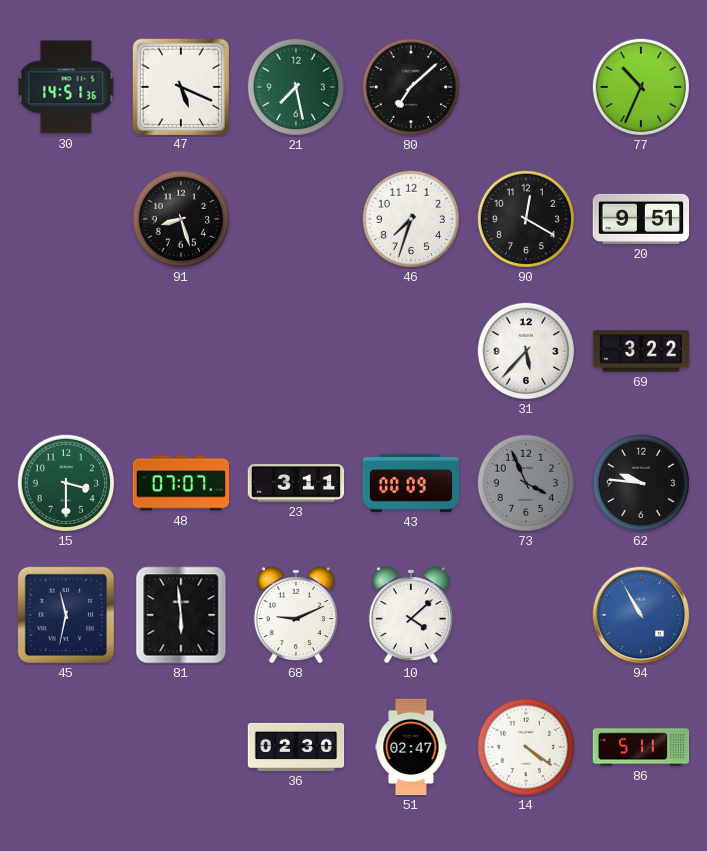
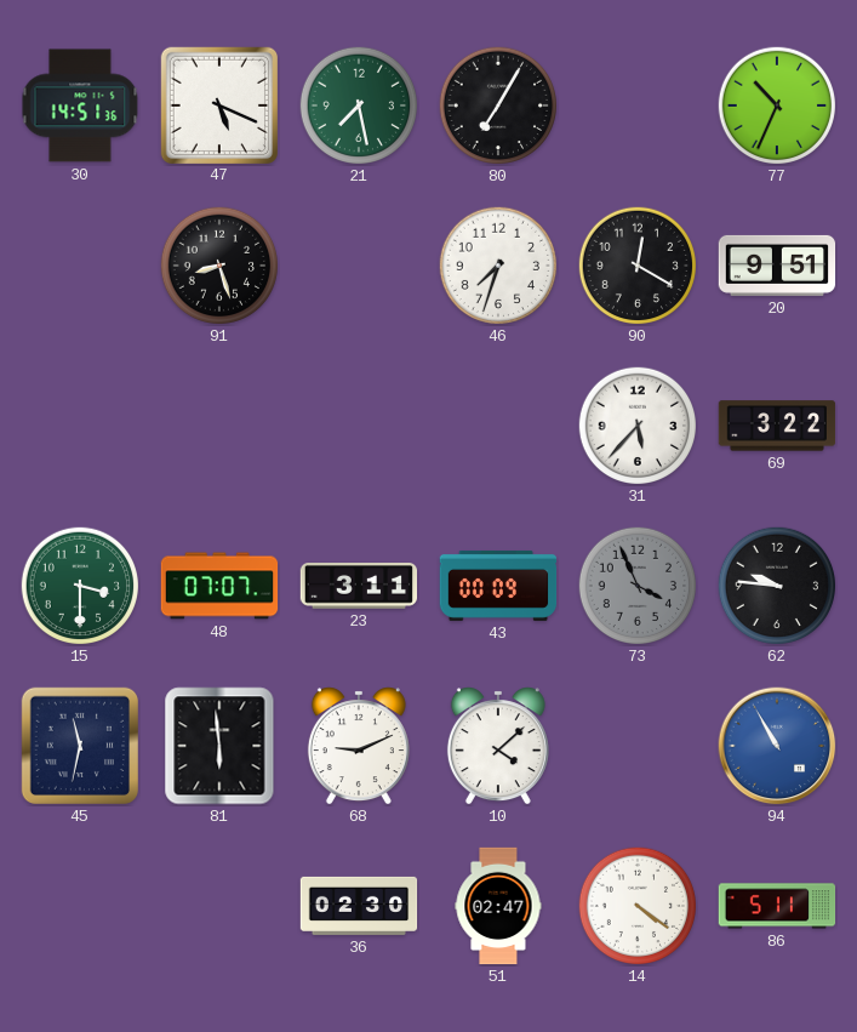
80: 7:08 -> 7:05 (498, 106)
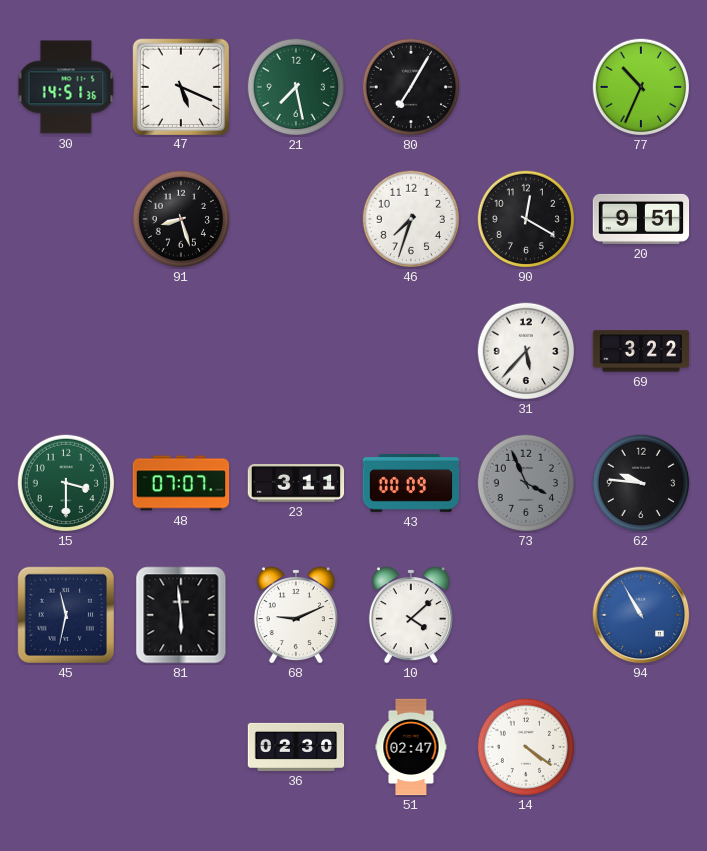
86: 5:11 -> none (777, 906)
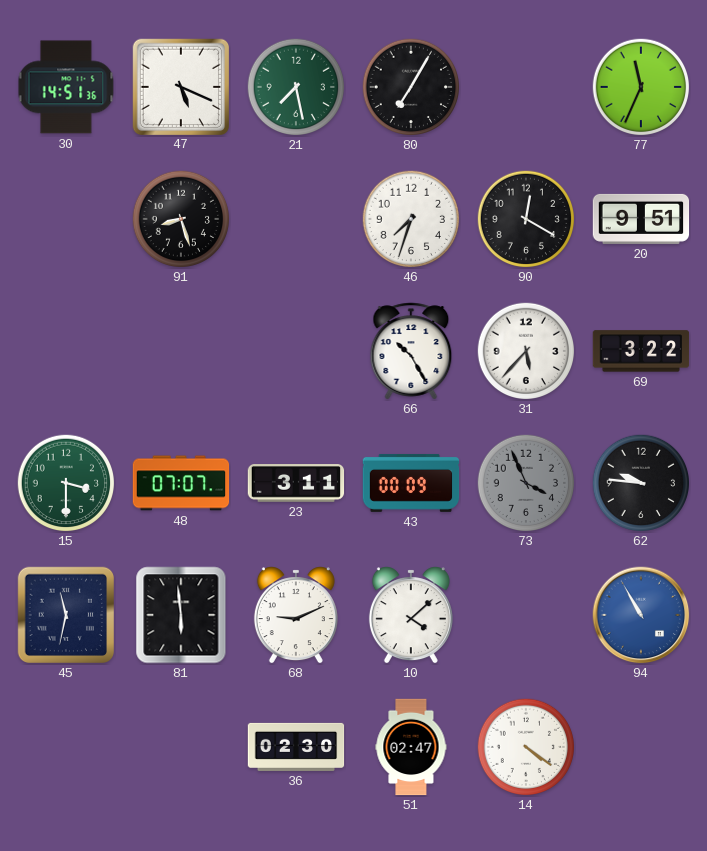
77: 10:34 -> 11:34 (641, 87)
66: none -> 10:25 (411, 351)
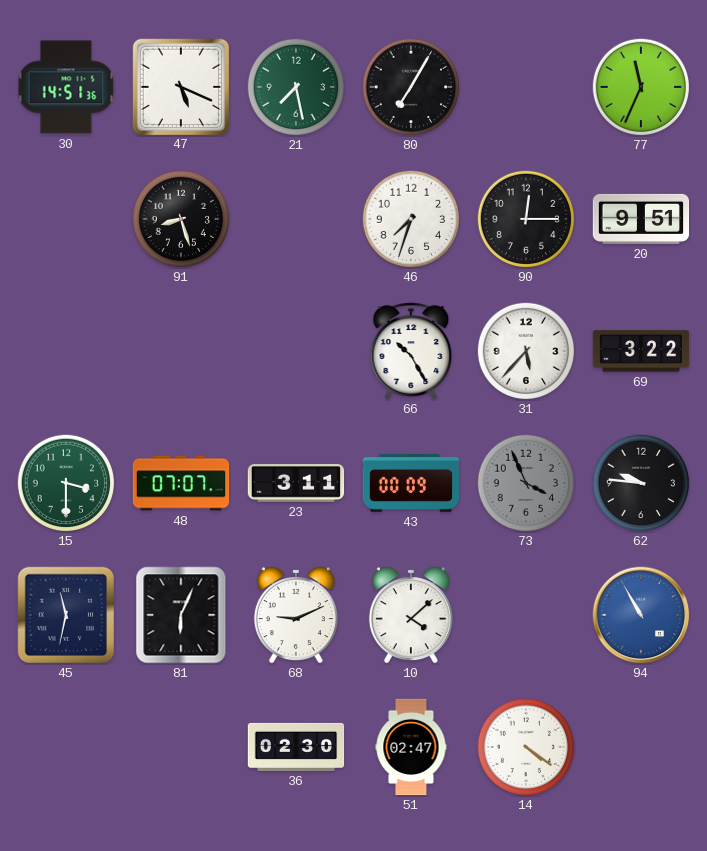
90: 12:20 -> 12:15 (526, 219)
81: 5:59 -> 6:04 (181, 615)
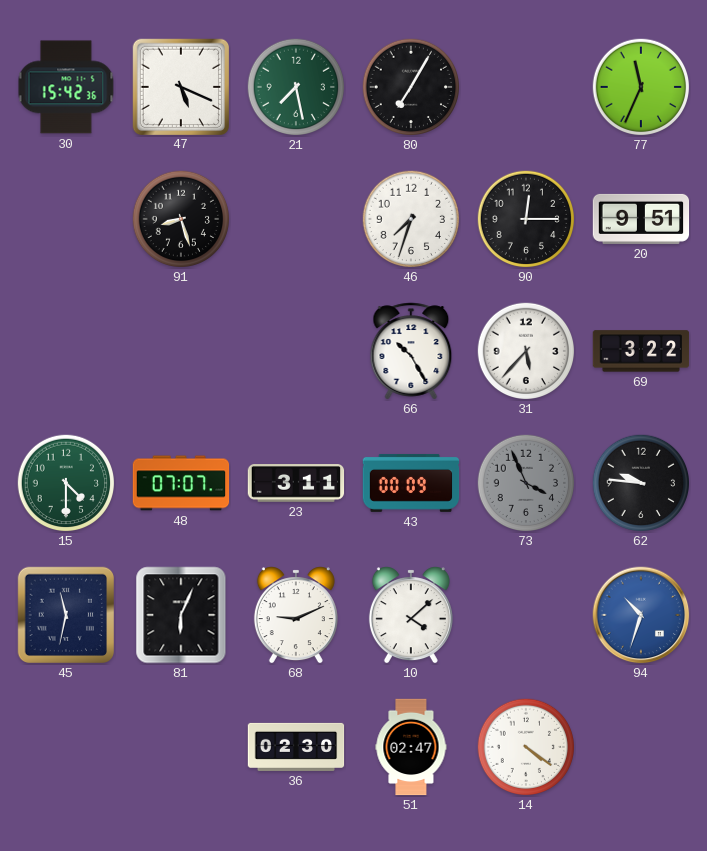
30: 14:51 -> 15:42 (66, 87)
15: 3:30 -> 4:30 (66, 483)
94: 10:55 -> 10:33 (641, 615)
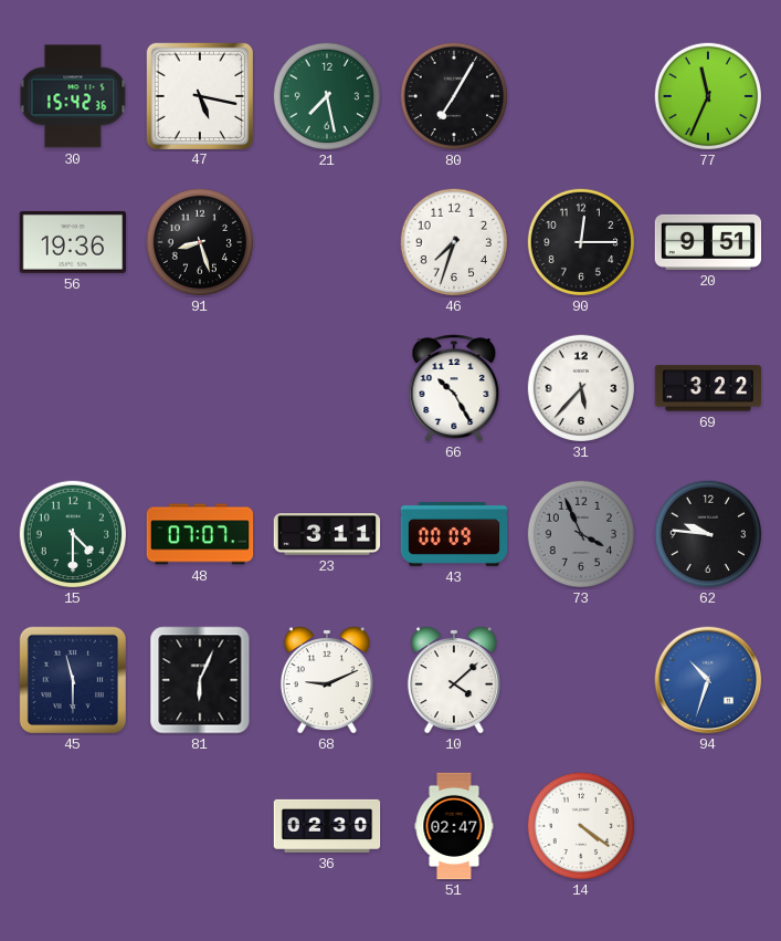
47: 5:19 -> 5:17 (199, 95)
56: none -> 19:36 (72, 242)
45: 11:32 -> 11:30 (73, 680)
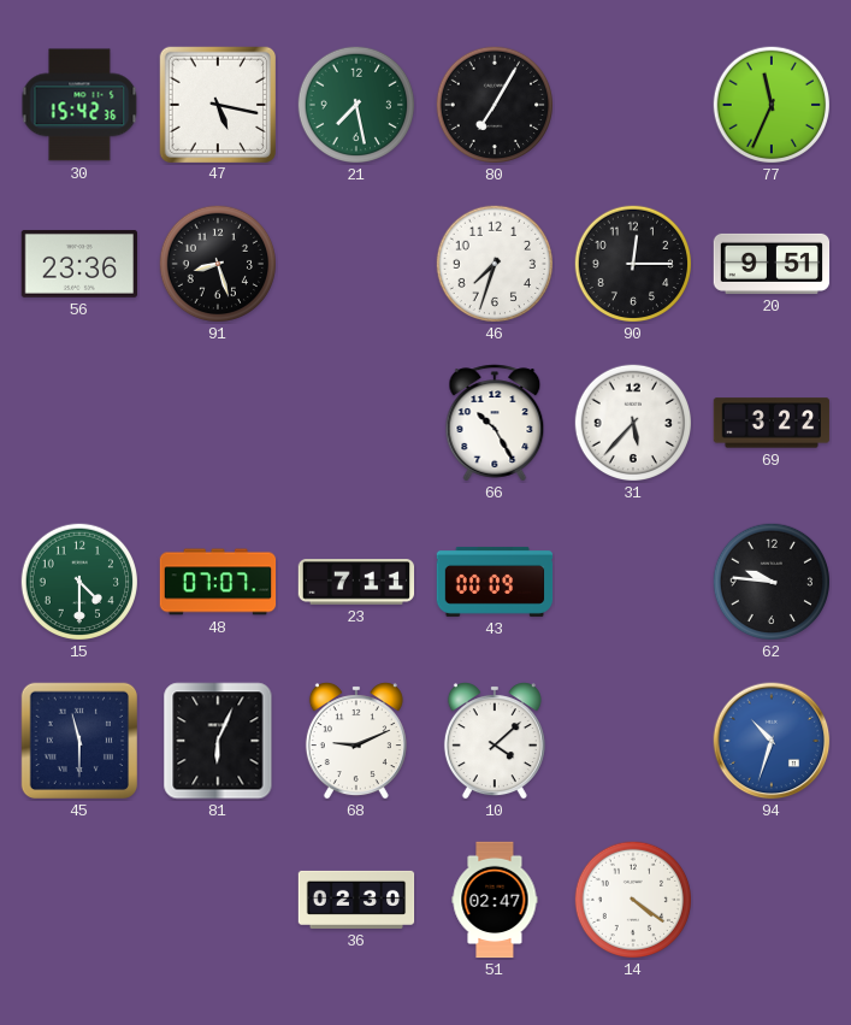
56: 19:36 -> 23:36 (78, 264)
23: 3:11 -> 7:11 (356, 582)
73: 3:56 -> none (581, 534)
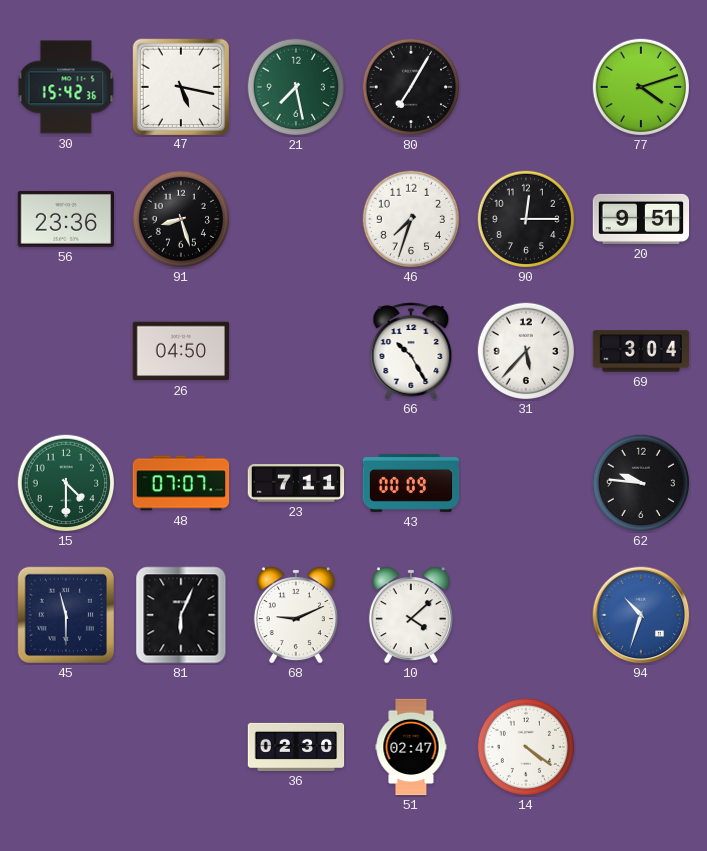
77: 11:34 -> 4:12 (641, 87)
26: none -> 04:50 (180, 351)
69: 3:22 -> 3:04 (641, 351)
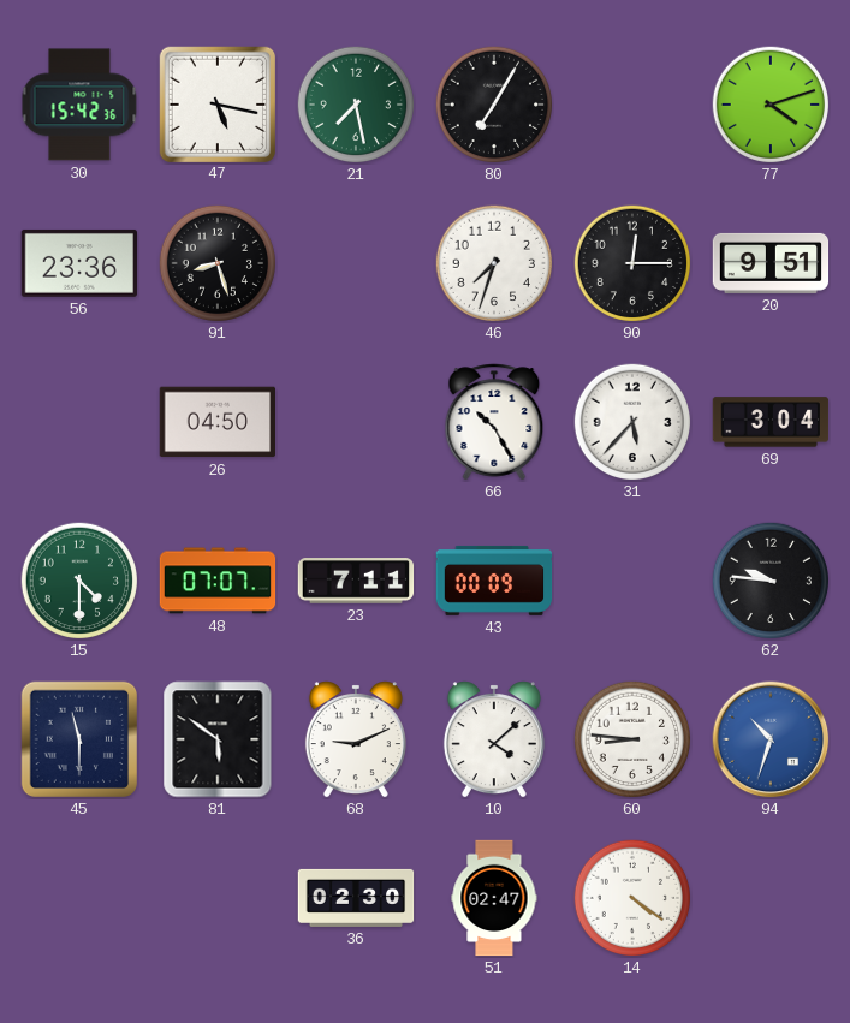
81: 6:04 -> 5:51 (218, 739)
60: none -> 8:46 (632, 739)
